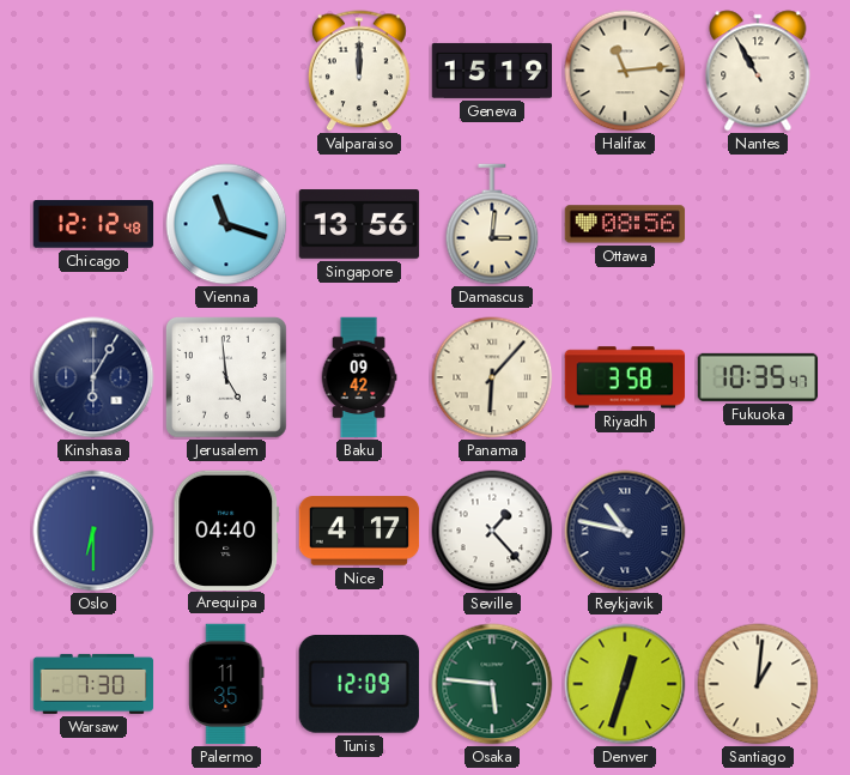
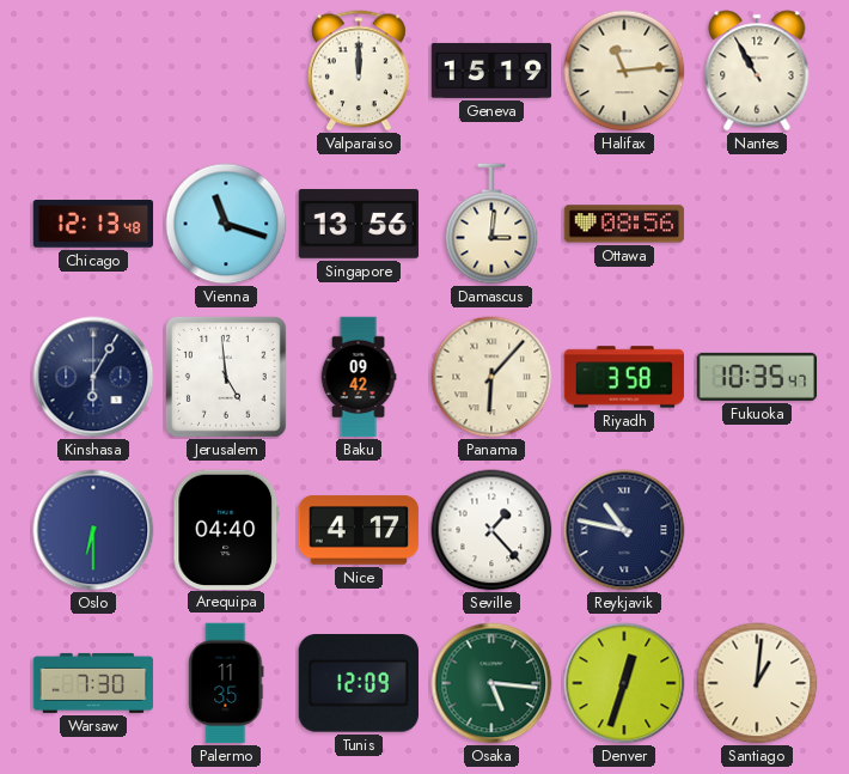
Chicago: 12:12 -> 12:13 (93, 225)
Osaka: 5:46 -> 5:16 (491, 683)
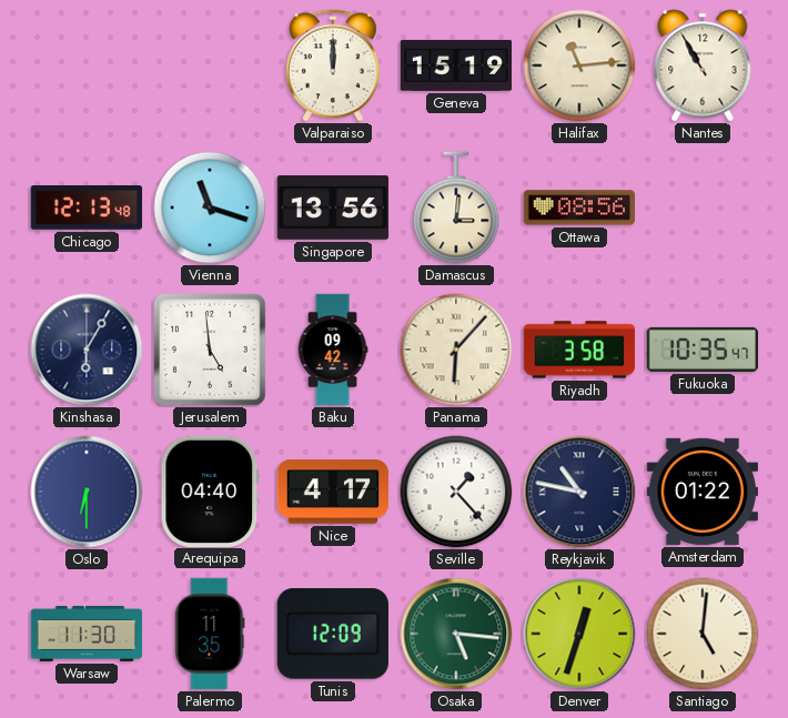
Amsterdam: none -> 01:22 (701, 492)
Warsaw: 7:30 -> 11:30 (87, 634)
Santiago: 1:01 -> 5:01 (703, 634)
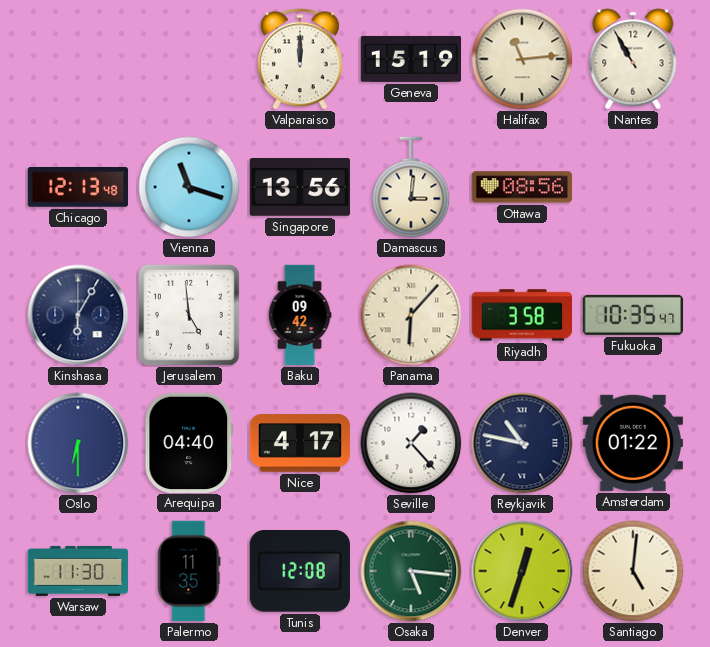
Tunis: 12:09 -> 12:08 (300, 572)
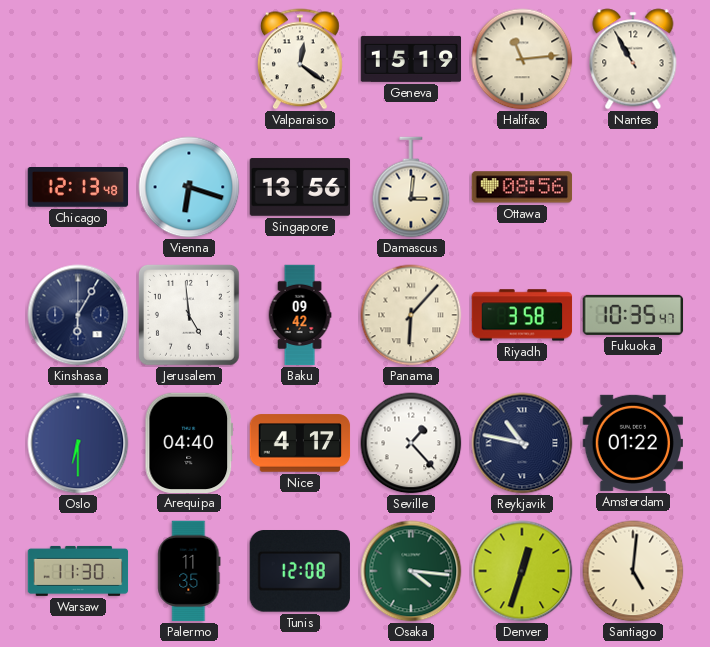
Valparaiso: 12:00 -> 12:21 (300, 59)
Vienna: 11:18 -> 6:18 (189, 187)
Osaka: 5:16 -> 4:16 (411, 571)
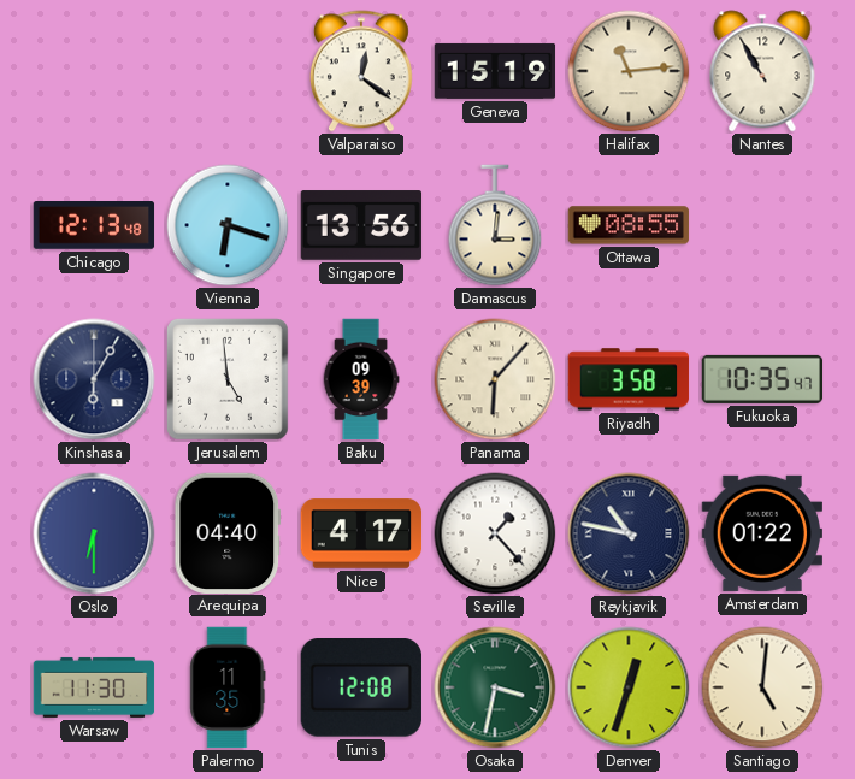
Ottawa: 08:56 -> 08:55 (629, 225)
Baku: 09:42 -> 09:39 (361, 379)
Osaka: 4:16 -> 3:32 (495, 687)
